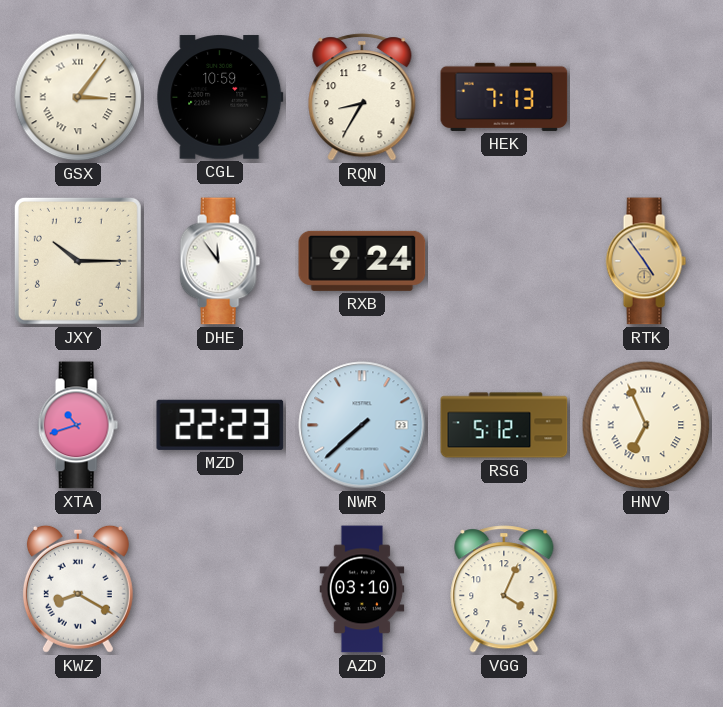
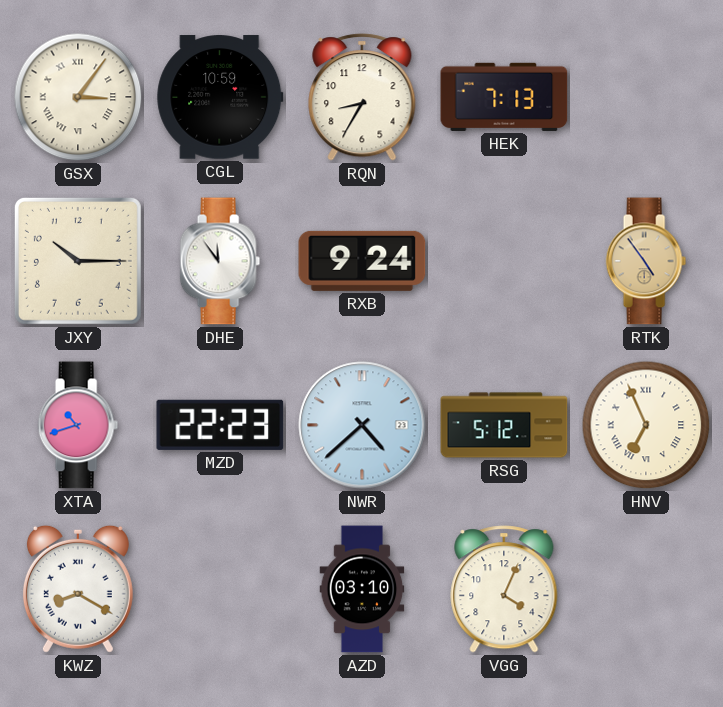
NWR: 7:38 -> 4:38 (362, 425)
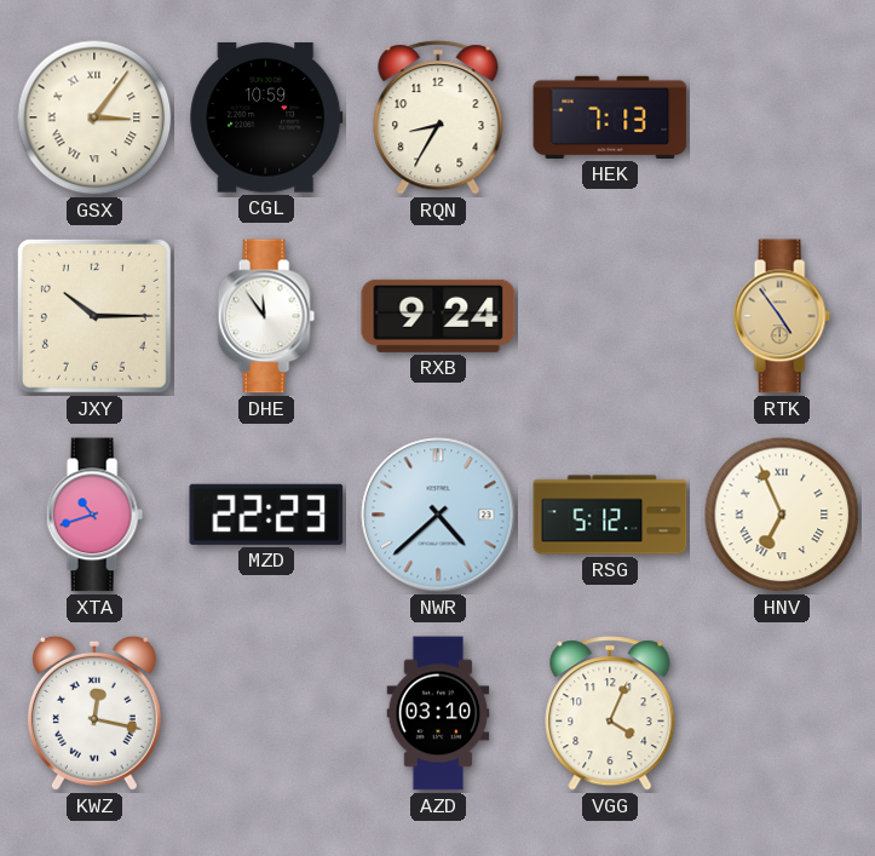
KWZ: 8:20 -> 12:17 (94, 713)
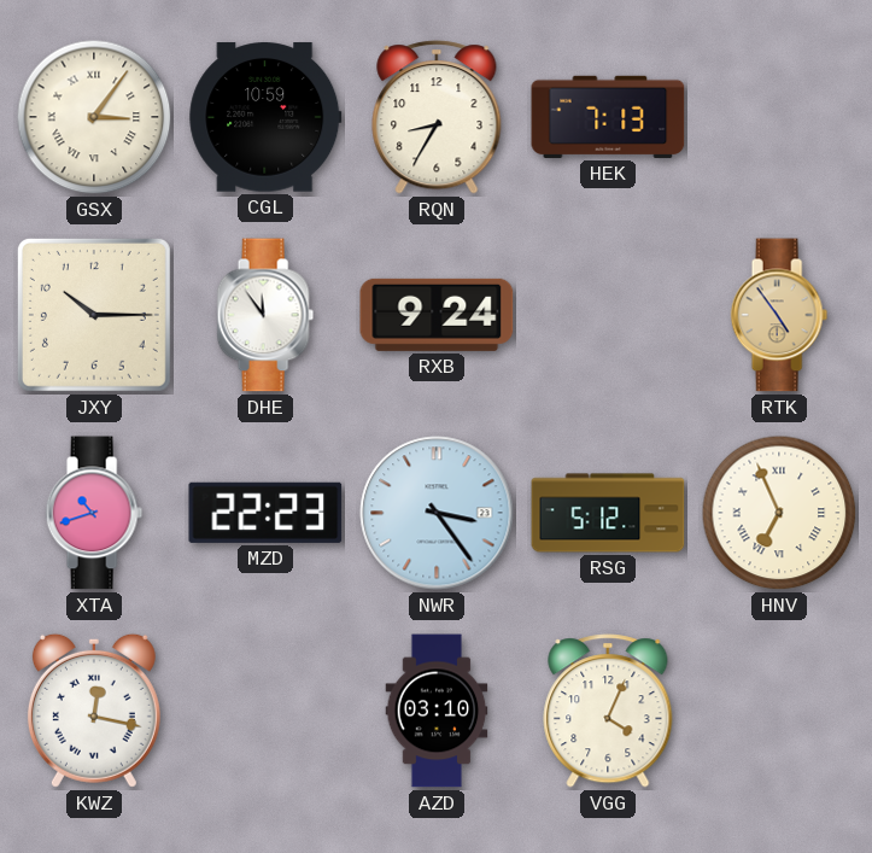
NWR: 4:38 -> 3:24 (437, 513)
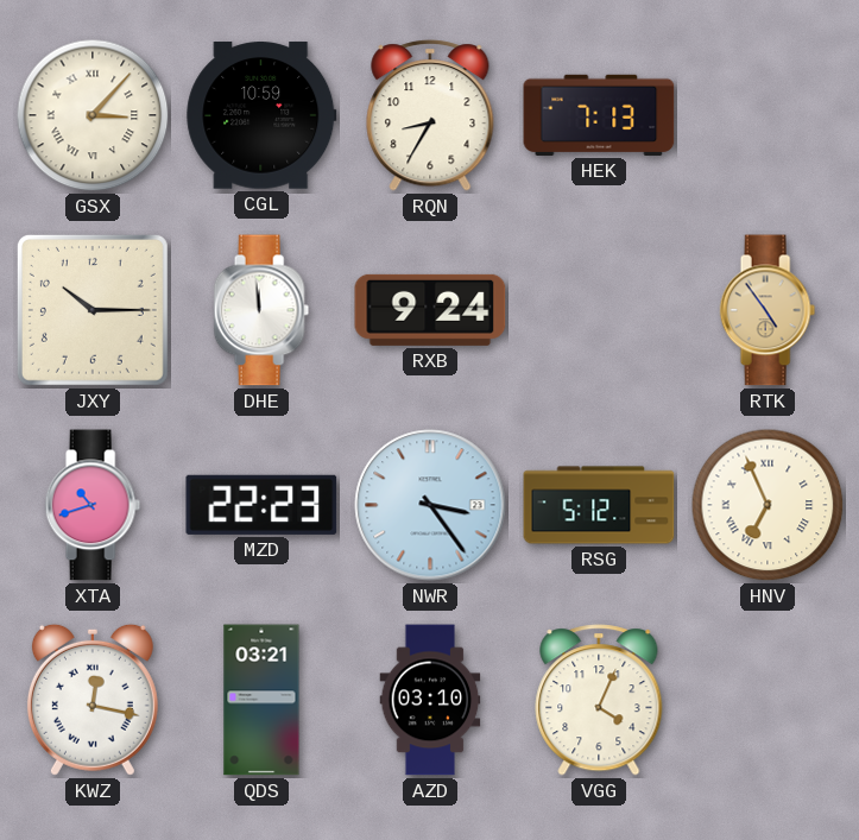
GSX: 3:06 -> 3:07 (93, 115)
DHE: 11:54 -> 11:59 (261, 310)
QDS: none -> 03:21 (261, 700)
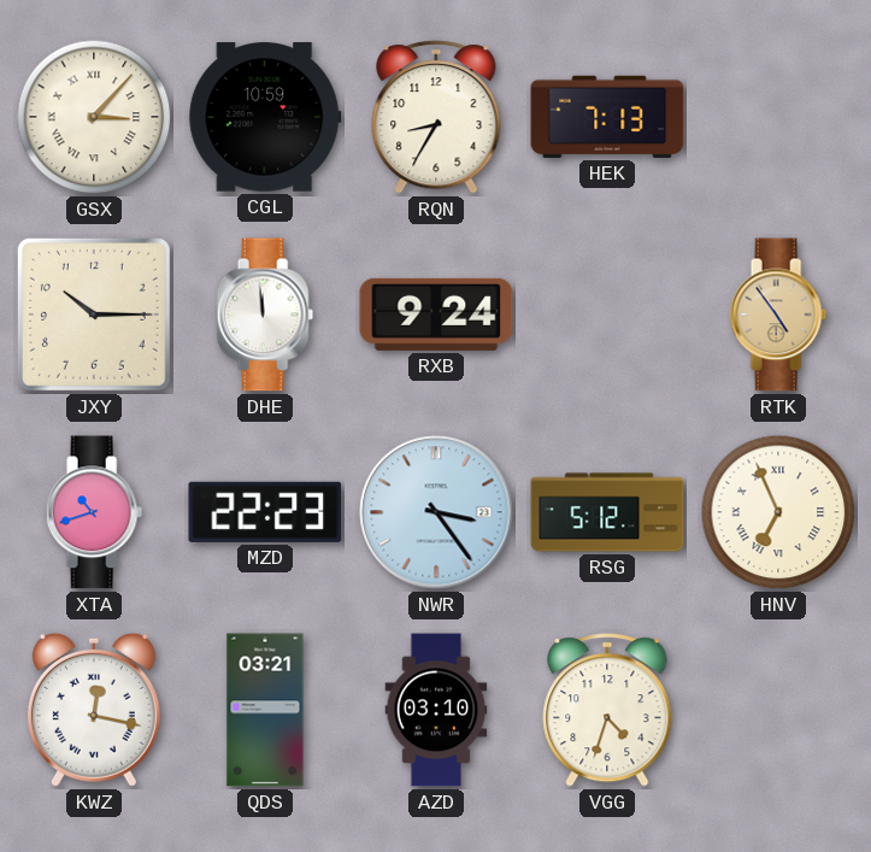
VGG: 4:04 -> 4:33 (607, 710)
